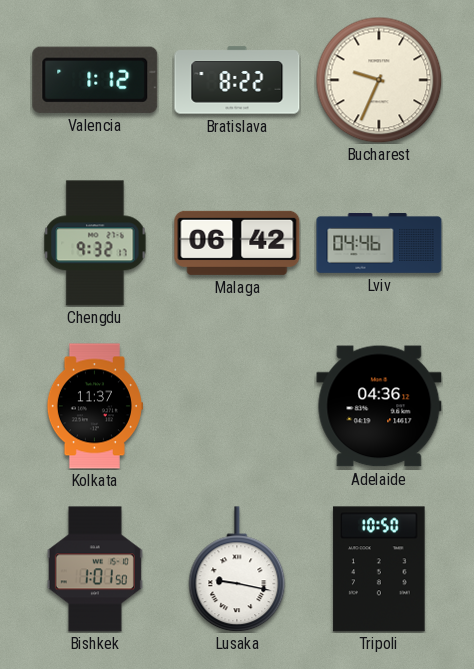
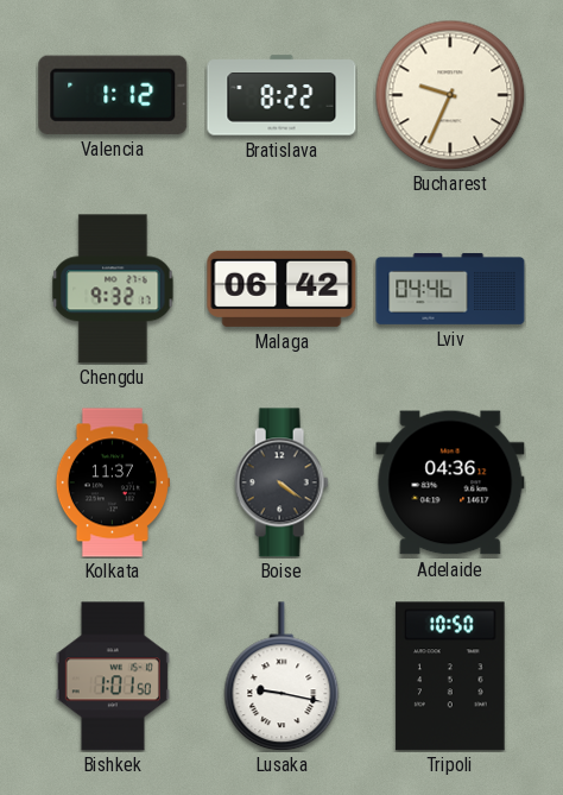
Boise: none -> 4:21 (281, 482)
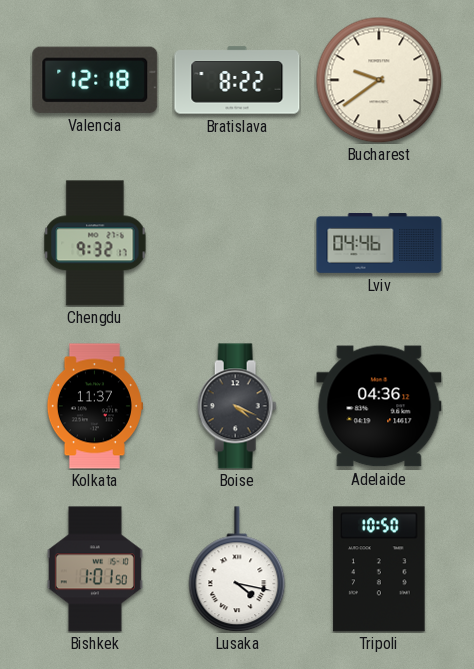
Valencia: 1:12 -> 12:18 (95, 80)
Bucharest: 9:34 -> 9:39 (379, 80)
Malaga: 06:42 -> none (281, 289)
Boise: 4:21 -> 4:19 (237, 406)
Lusaka: 9:17 -> 4:17 (237, 569)
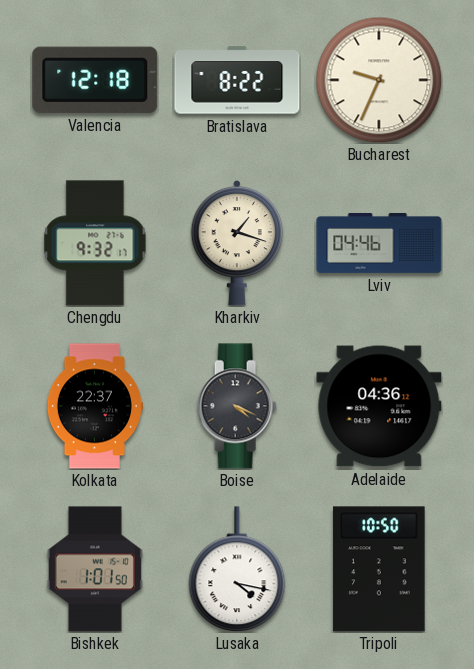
Bucharest: 9:39 -> 9:34 (379, 80)
Kharkiv: none -> 1:18 (237, 243)
Kolkata: 11:37 -> 22:37 (94, 406)
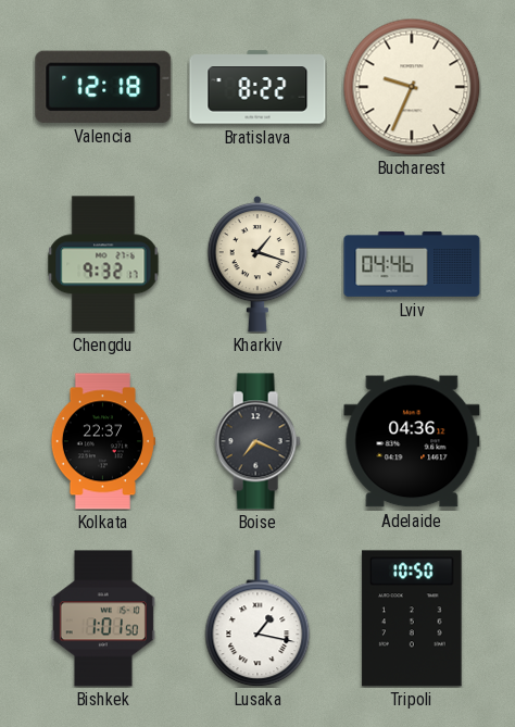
Boise: 4:19 -> 7:19 (257, 441)
Lusaka: 4:17 -> 1:17 (257, 618)
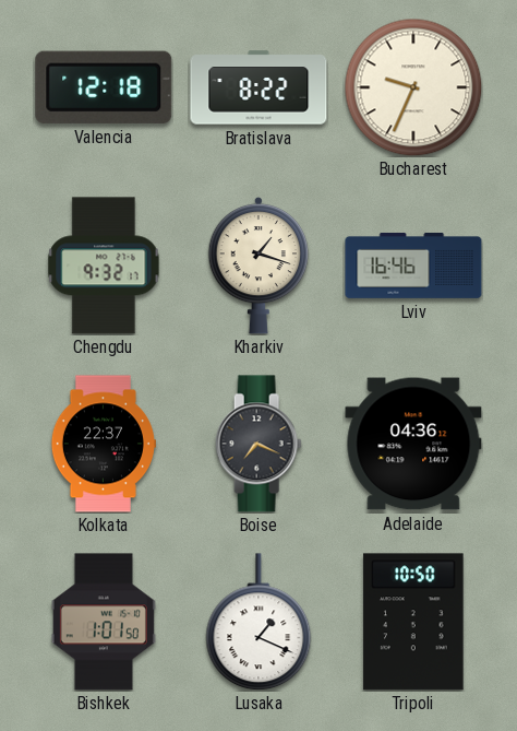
Lviv: 04:46 -> 16:46 (413, 266)
Lusaka: 1:17 -> 1:19 (258, 622)
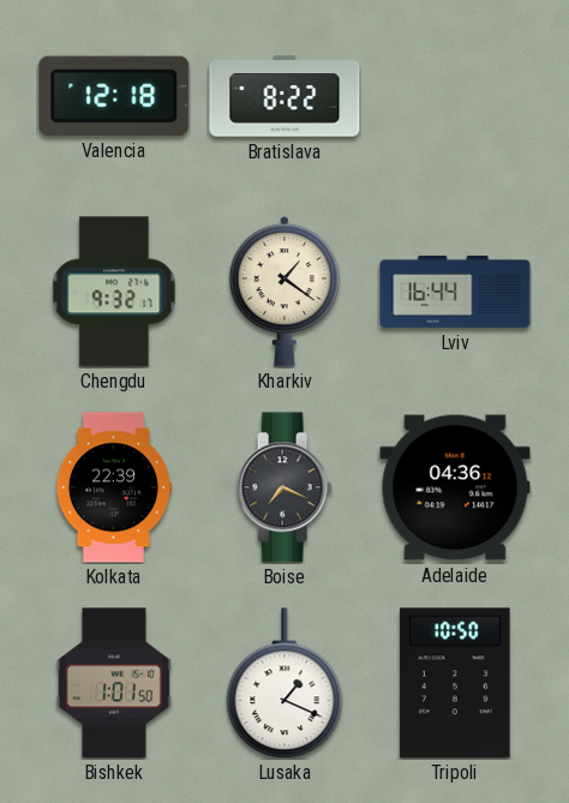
Bucharest: 9:34 -> none (413, 87)
Kharkiv: 1:18 -> 1:21 (284, 292)
Lviv: 16:46 -> 16:44 (455, 292)
Kolkata: 22:37 -> 22:39 (113, 487)
